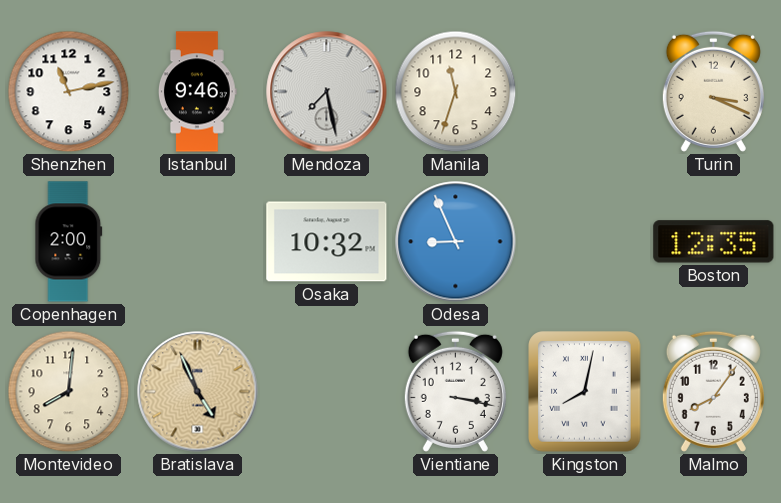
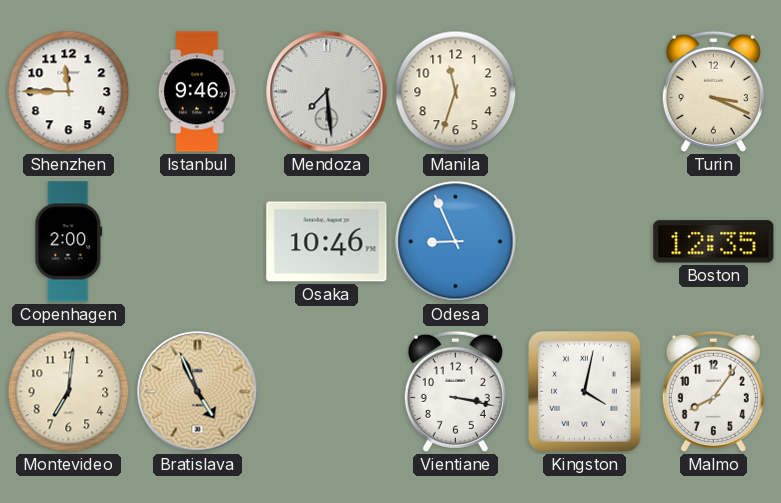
Shenzhen: 11:13 -> 11:45 (69, 92)
Mendoza: 7:28 -> 7:29 (327, 92)
Osaka: 10:32 -> 10:46 (327, 242)
Montevideo: 8:01 -> 7:01 (69, 392)
Kingston: 8:02 -> 4:02 (585, 392)
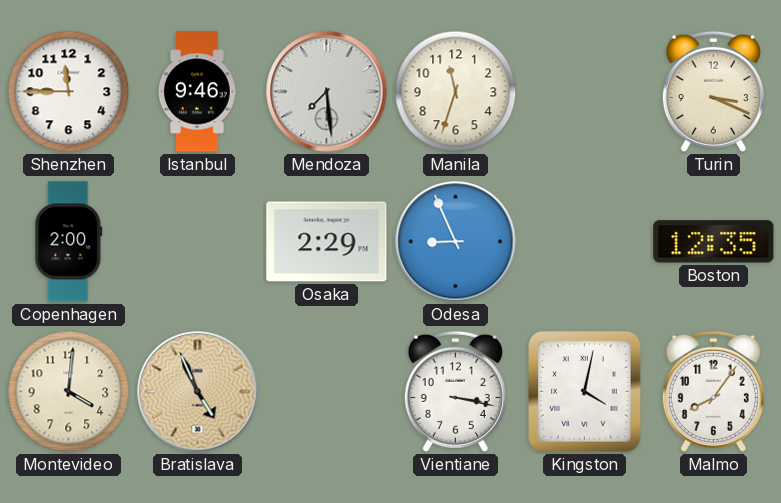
Osaka: 10:46 -> 2:29 (327, 242)
Montevideo: 7:01 -> 4:01 (69, 392)
